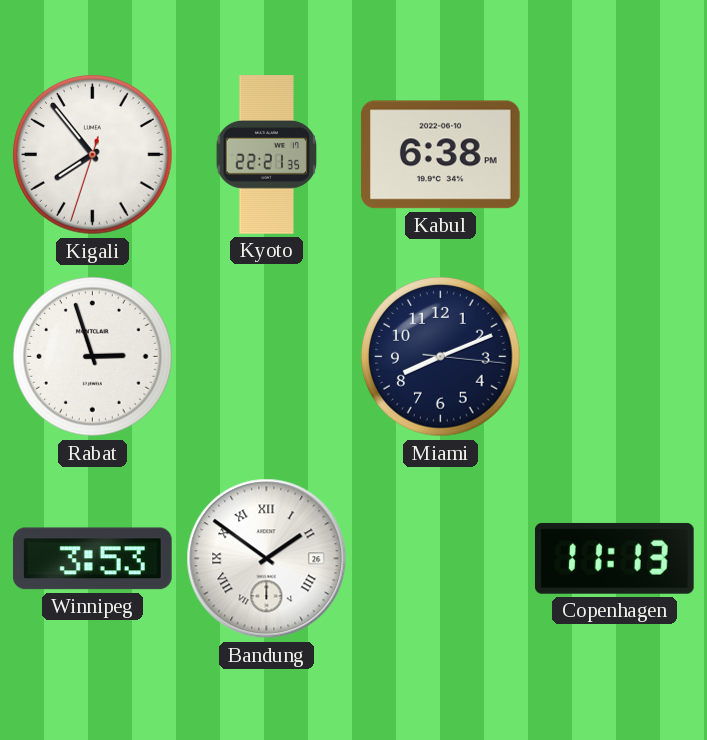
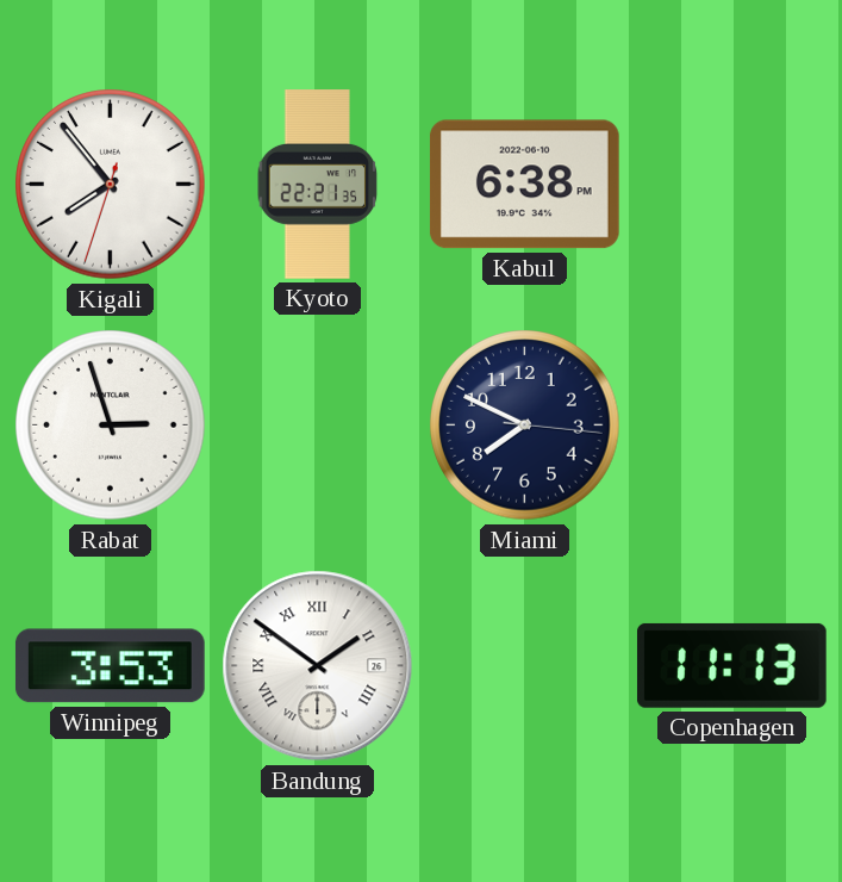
Miami: 8:11 -> 7:49 (525, 426)
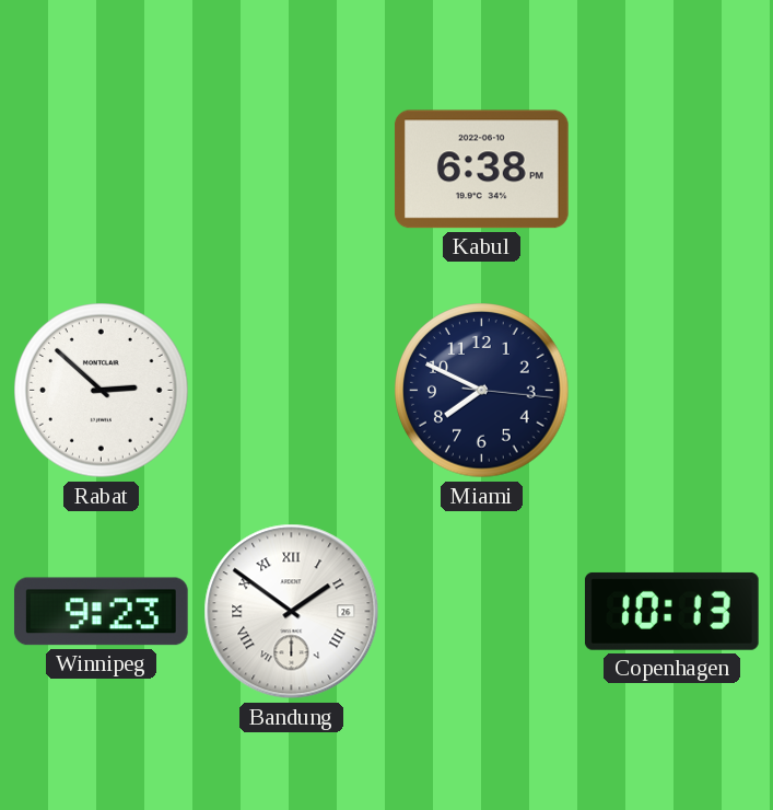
Kigali: 7:53 -> none (111, 185)
Kyoto: 22:21 -> none (318, 185)
Rabat: 2:57 -> 2:52 (102, 391)
Winnipeg: 3:53 -> 9:23 (101, 612)
Copenhagen: 11:13 -> 10:13 (671, 611)
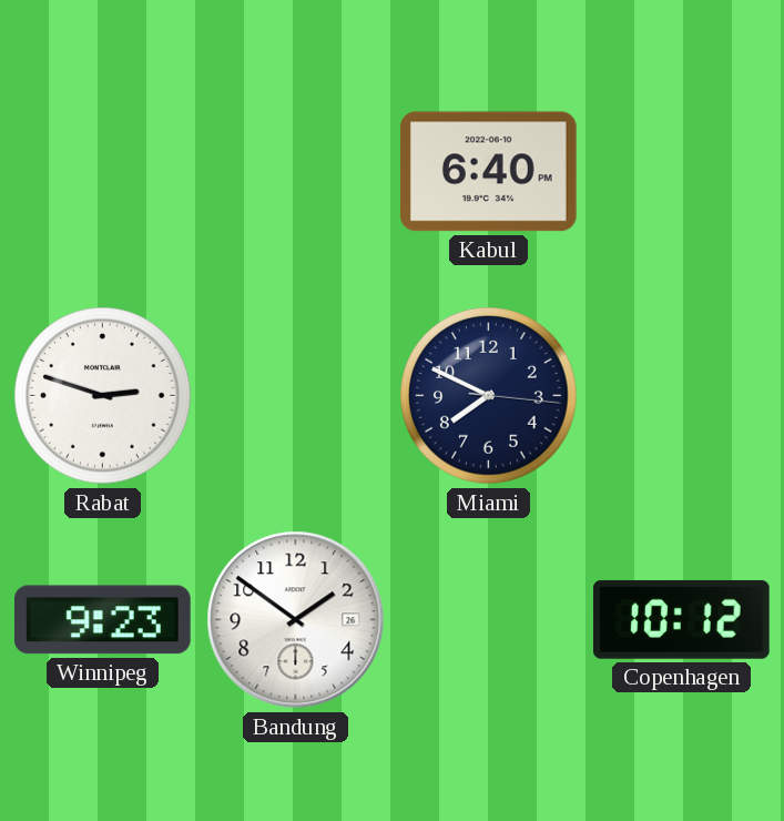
Kabul: 6:38 -> 6:40 (488, 172)
Rabat: 2:52 -> 2:48 (103, 396)
Bandung numerals: Roman -> Arabic (296, 620)
Copenhagen: 10:13 -> 10:12 (681, 619)
